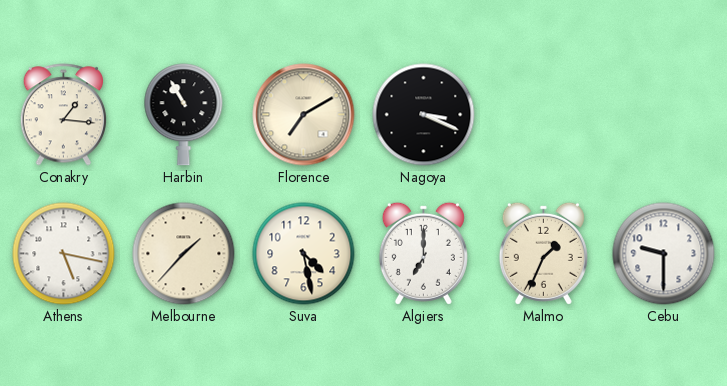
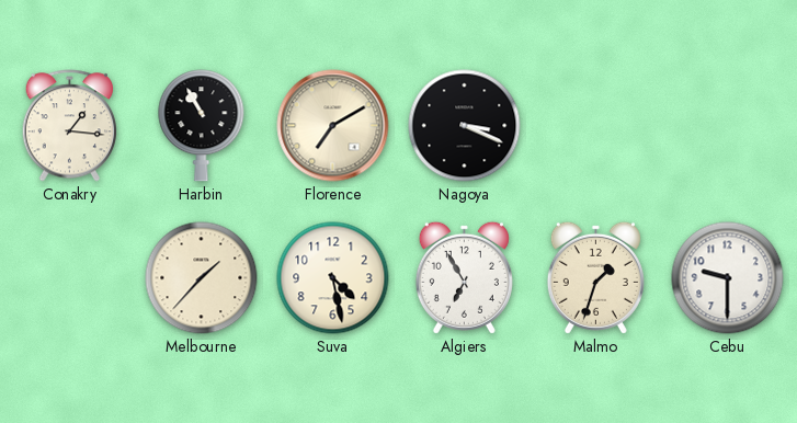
Athens: 5:17 -> none (64, 254)
Algiers: 7:00 -> 6:55 (464, 277)
Malmo: 1:34 -> 1:33 (595, 277)
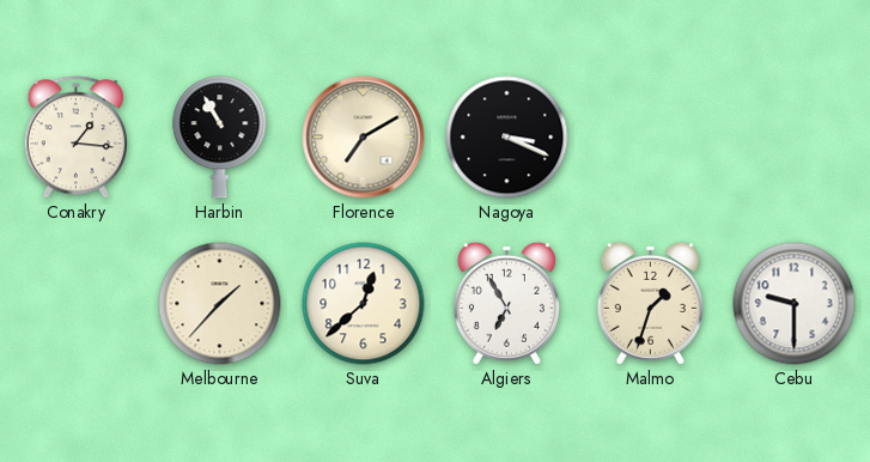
Suva: 4:28 -> 12:38 (364, 304)
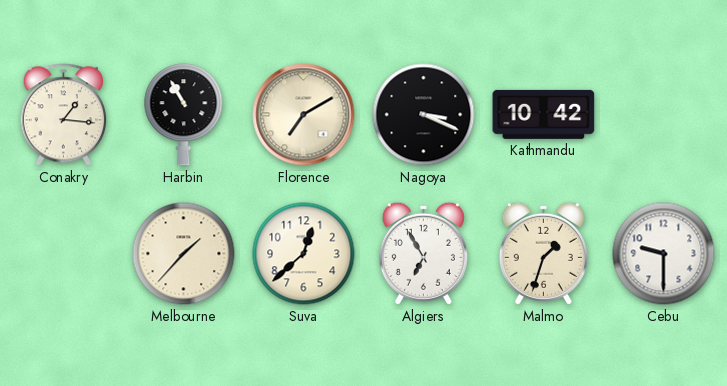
Kathmandu: none -> 10:42 (544, 114)
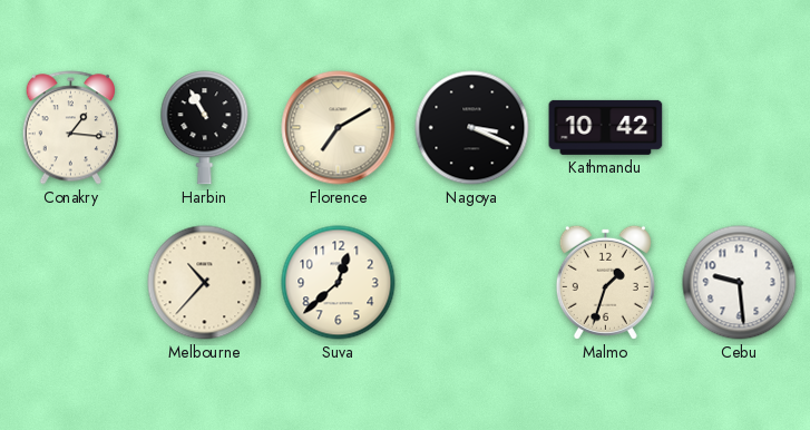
Melbourne: 1:37 -> 10:37 (205, 283)
Algiers: 6:55 -> none (423, 253)
Cebu: 9:30 -> 9:29 (740, 283)
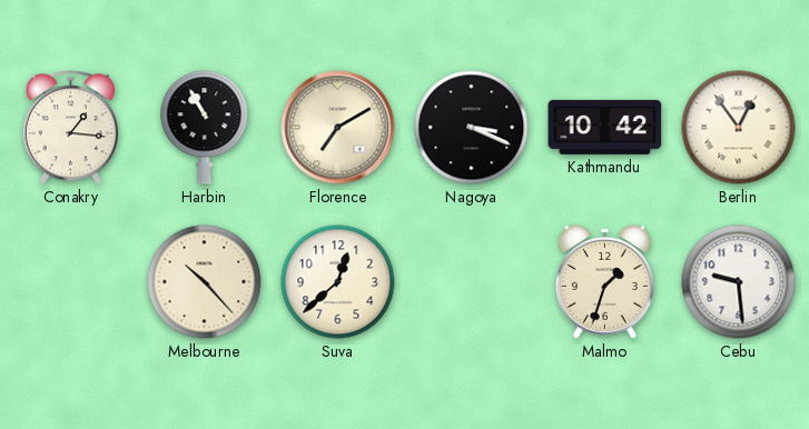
Berlin: none -> 12:54 (739, 128)
Melbourne: 10:37 -> 10:23 (205, 282)
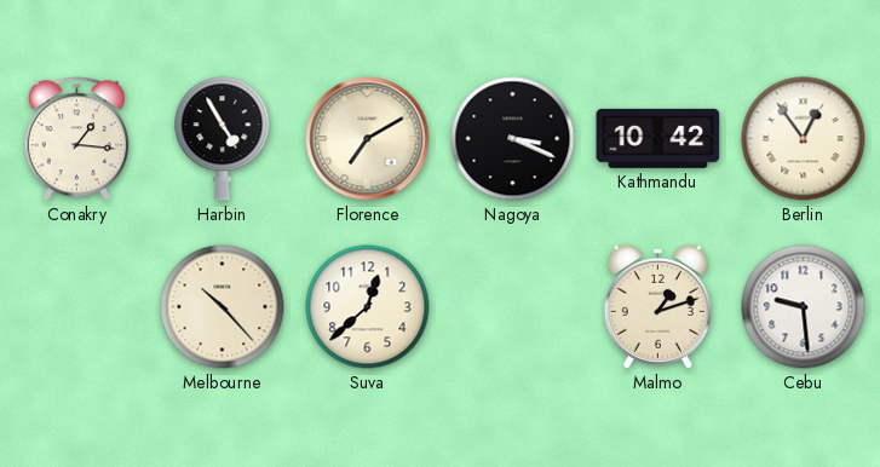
Harbin: 10:55 -> 4:55 (223, 139)
Malmo: 1:33 -> 1:12 (657, 306)
